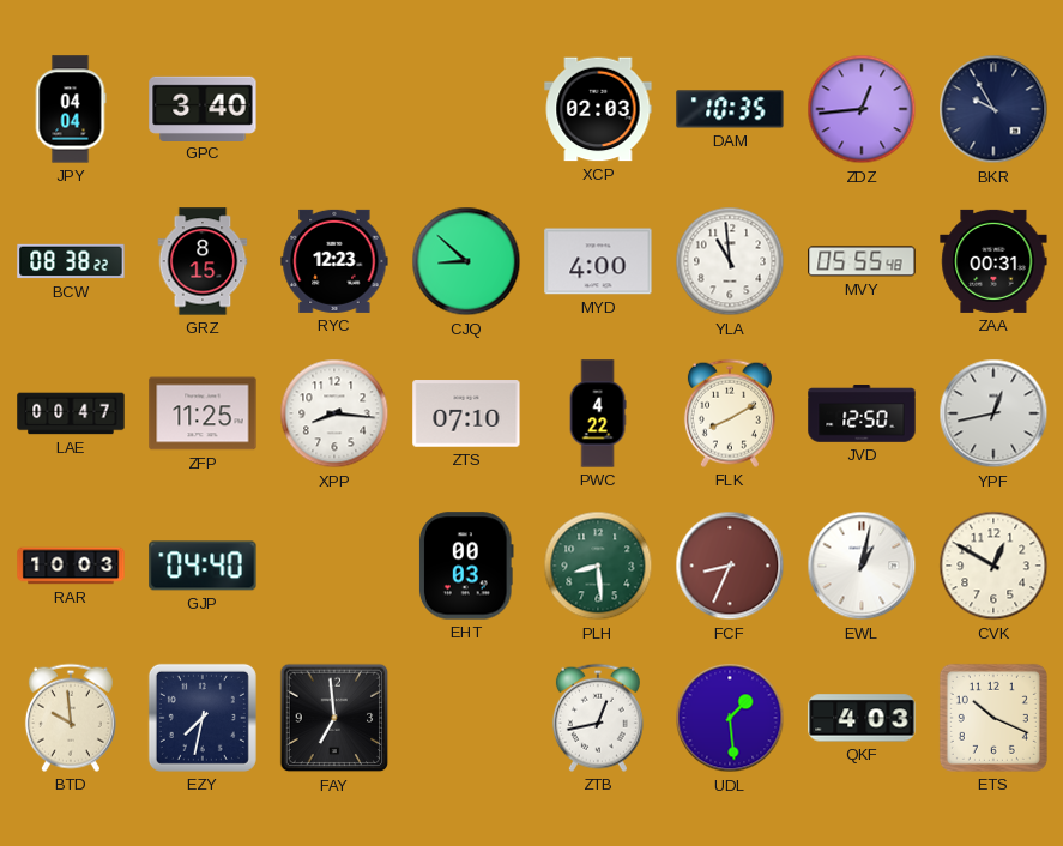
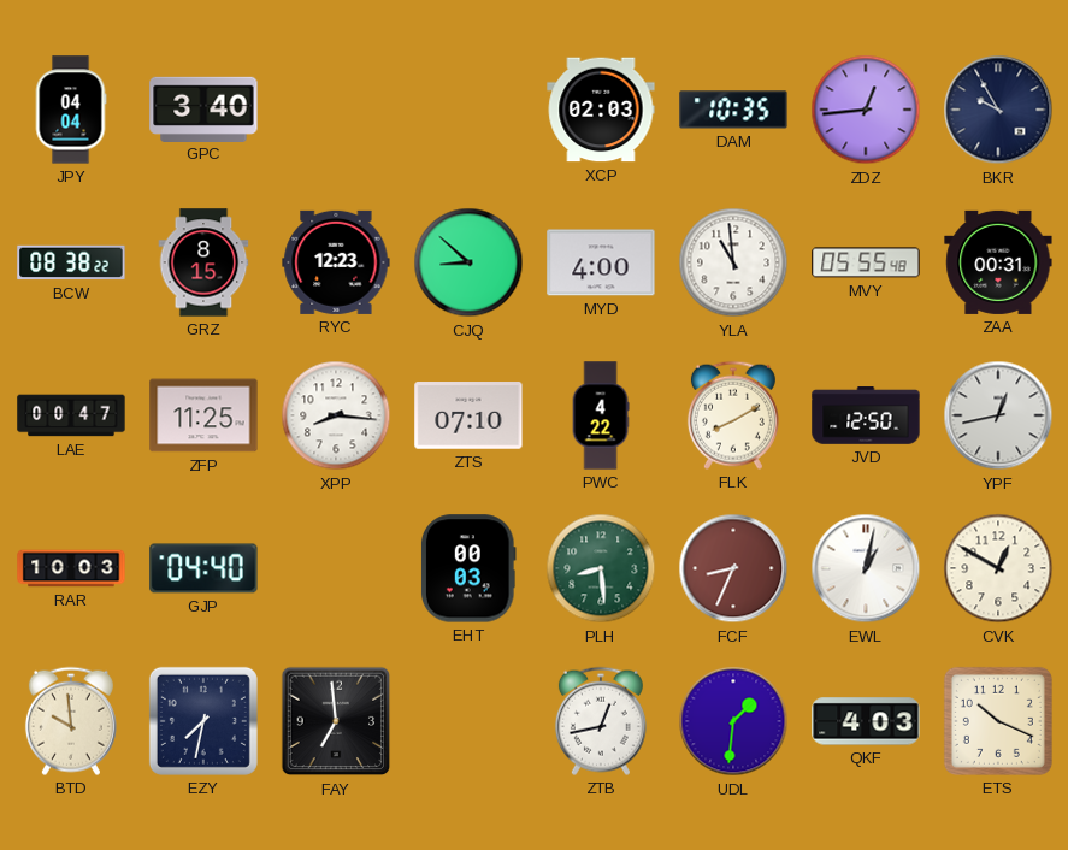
UDL: 1:29 -> 1:31 (733, 721)
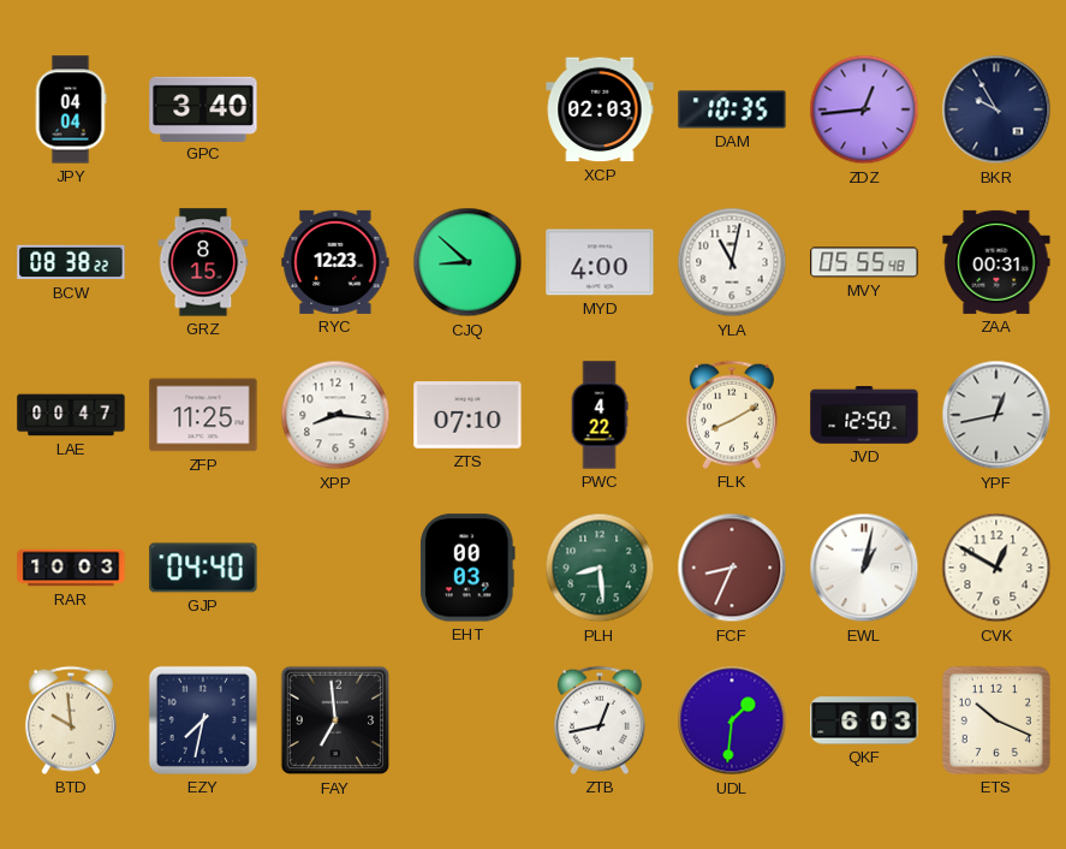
YLA: 10:59 -> 11:02 (732, 262)
QKF: 4:03 -> 6:03 (864, 720)
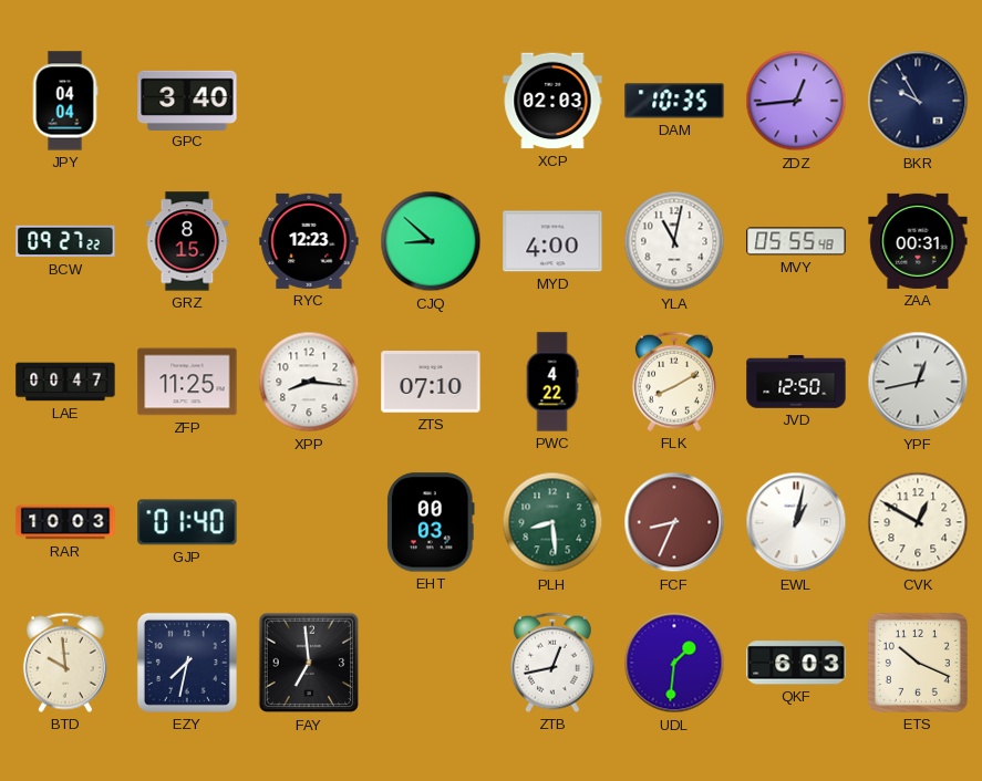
BCW: 08:38 -> 09:27 (65, 241)
GJP: 04:40 -> 01:40 (187, 522)
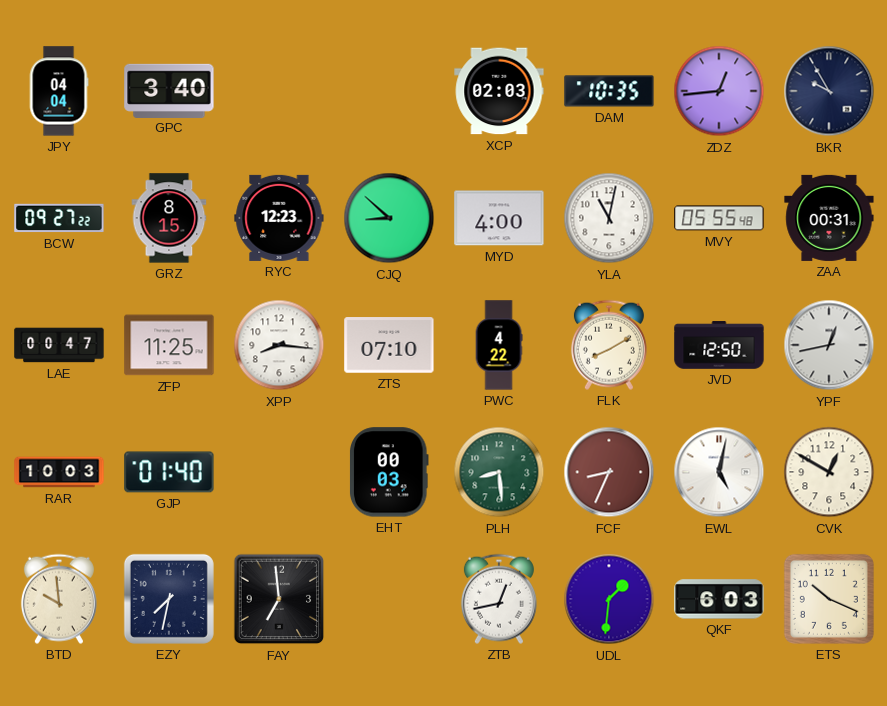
EWL: 1:02 -> 5:02 (719, 472)
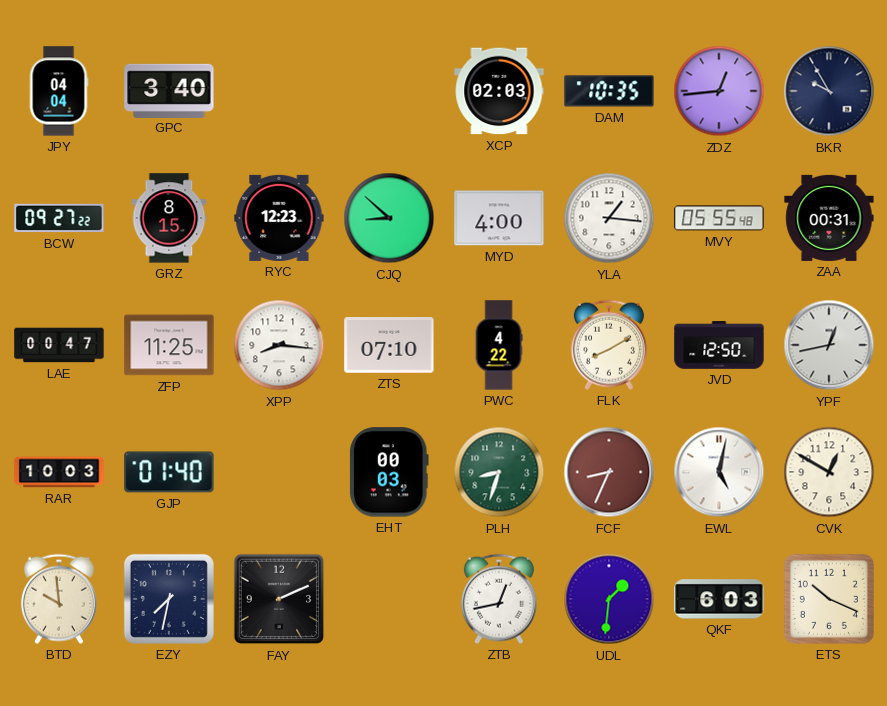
YLA: 11:02 -> 1:16 (609, 218)
PLH: 8:29 -> 8:33 (499, 472)
FAY: 6:59 -> 2:11 (279, 599)
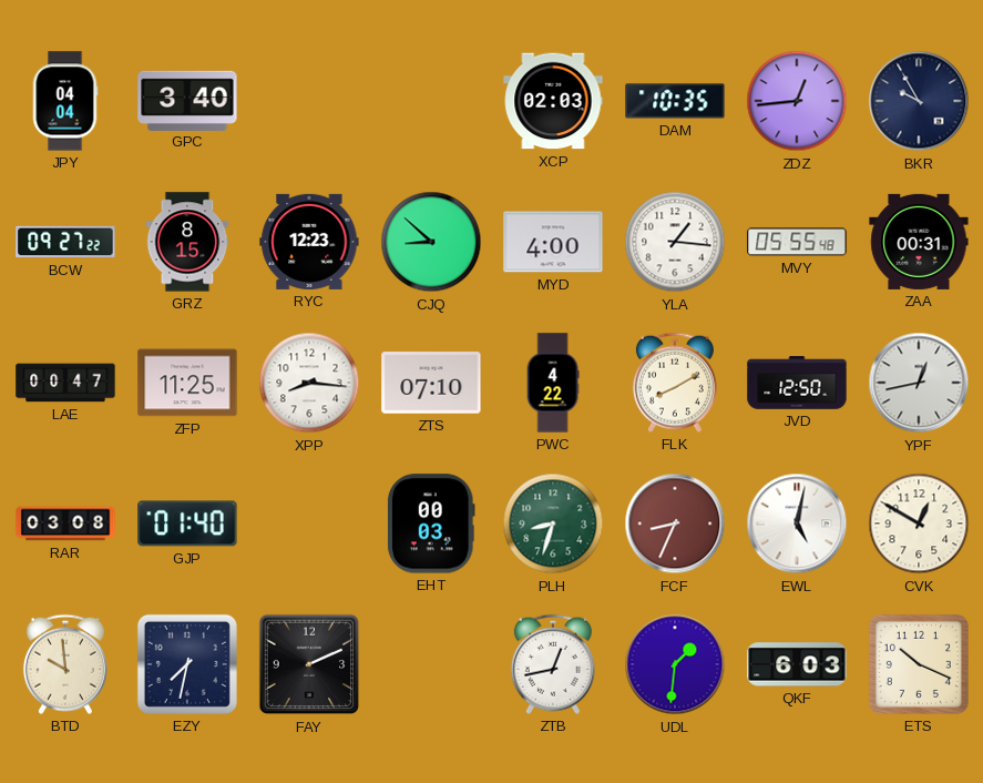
RAR: 10:03 -> 03:08 (65, 523)
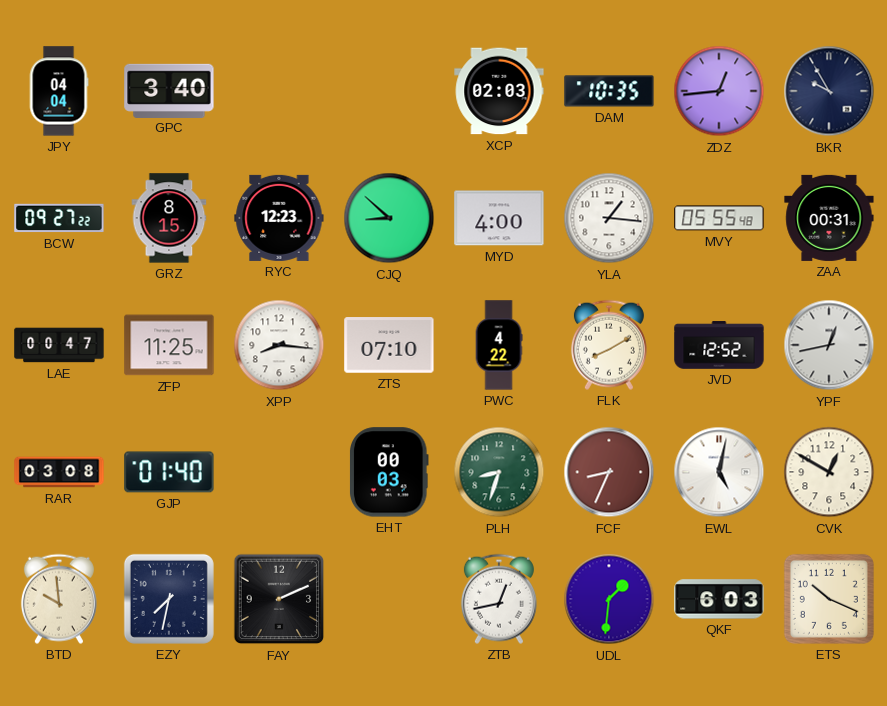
JVD: 12:50 -> 12:52 (719, 345)
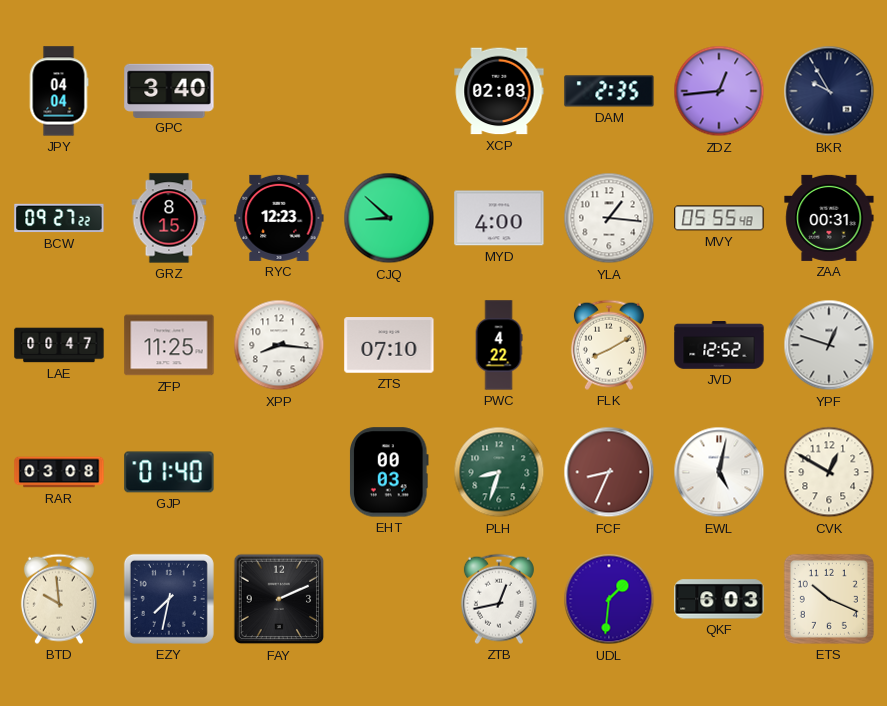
DAM: 10:35 -> 2:35 (609, 91)
YPF: 12:43 -> 12:48 (829, 345)
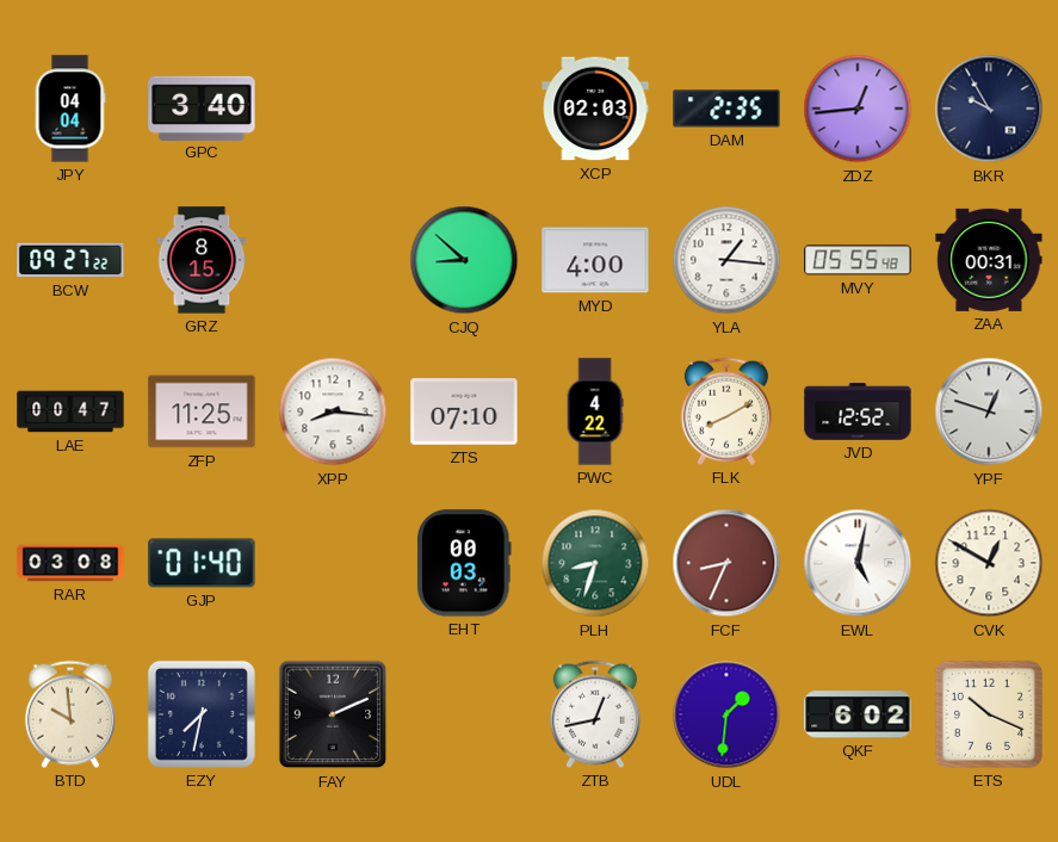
RYC: 12:23 -> none (279, 218)
QKF: 6:03 -> 6:02 (858, 714)
